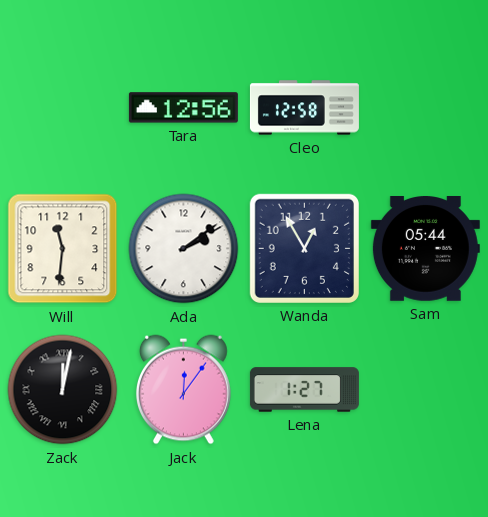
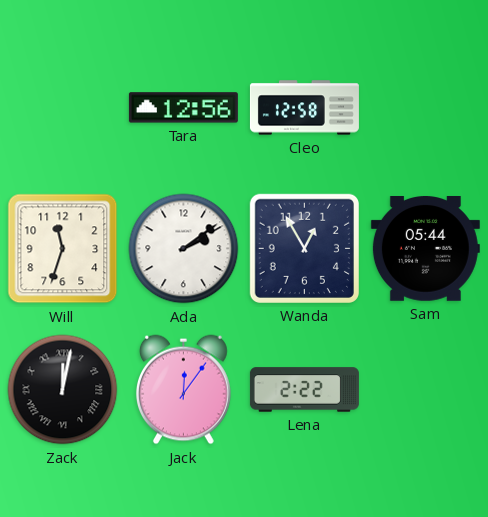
Will: 11:31 -> 11:33 (63, 249)
Lena: 1:27 -> 2:22 (304, 390)
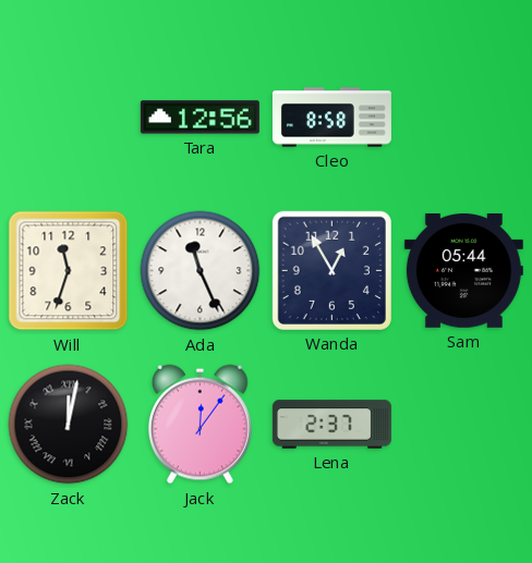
Cleo: 12:58 -> 8:58 (331, 118)
Ada: 2:09 -> 11:26 (201, 271)
Lena: 2:22 -> 2:37 (331, 425)
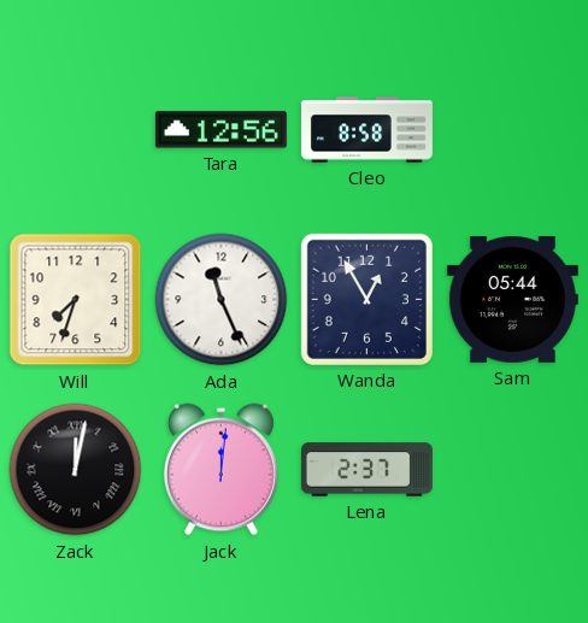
Will: 11:33 -> 7:33 (76, 300)
Jack: 12:06 -> 12:01 (220, 470)
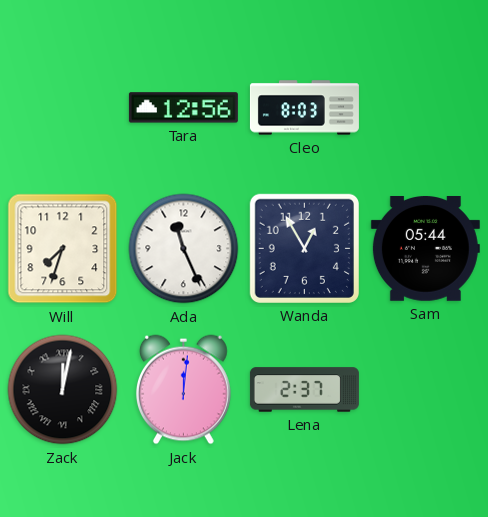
Cleo: 8:58 -> 8:03 (304, 108)
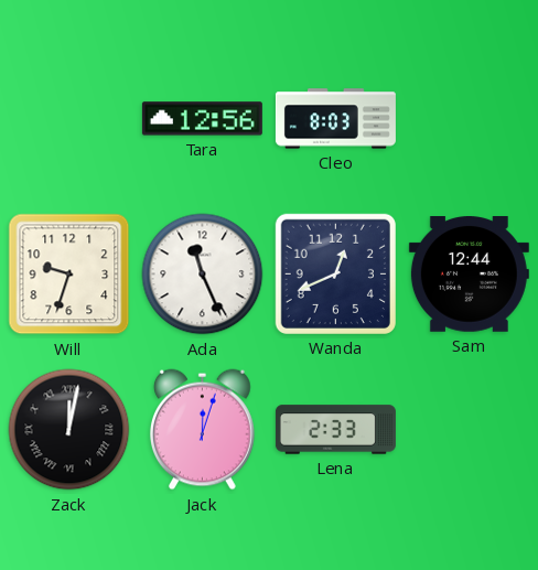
Will: 7:33 -> 9:33 (69, 275)
Wanda: 12:55 -> 12:41 (335, 273)
Sam: 05:44 -> 12:44 (469, 275)
Jack: 12:01 -> 12:03 (202, 430)
Lena: 2:37 -> 2:33 (335, 430)
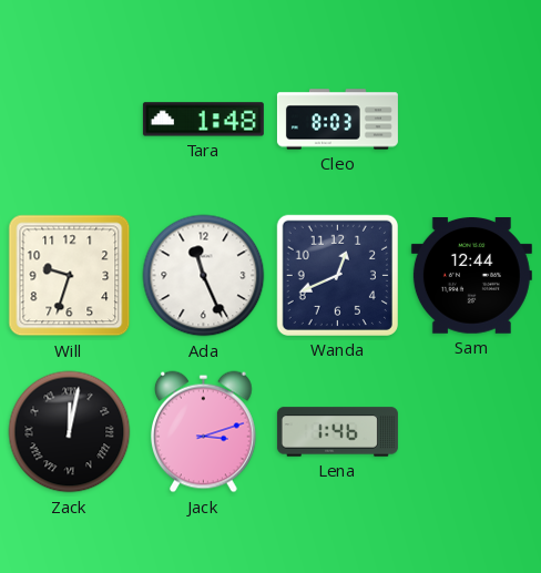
Tara: 12:56 -> 1:48 (203, 120)
Jack: 12:03 -> 3:12 (203, 432)
Lena: 2:33 -> 1:46 (337, 432)
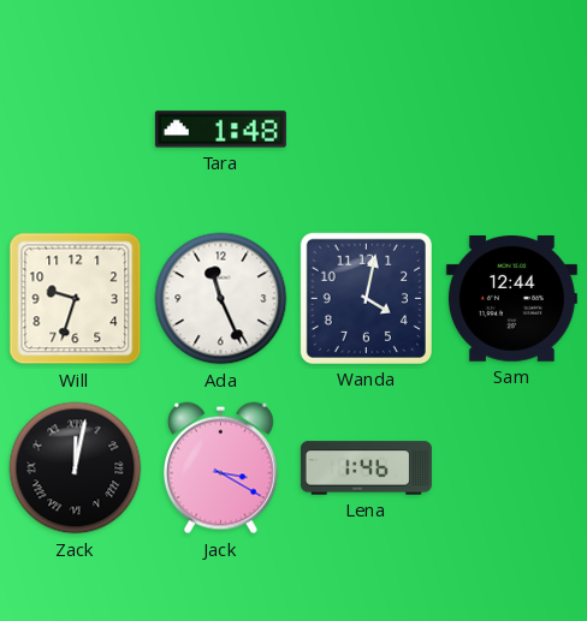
Cleo: 8:03 -> none (337, 120)
Wanda: 12:41 -> 4:02 (366, 298)
Jack: 3:12 -> 3:20 (220, 468)
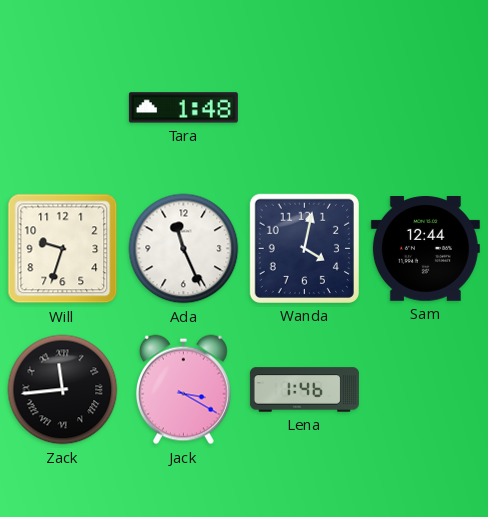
Zack: 12:02 -> 11:44 (63, 390)
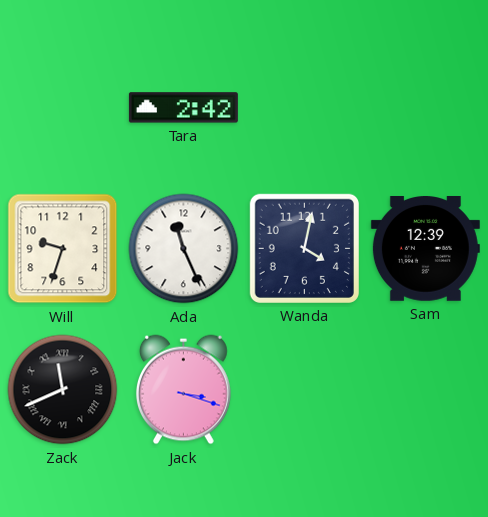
Tara: 1:48 -> 2:42 (183, 108)
Sam: 12:44 -> 12:39 (425, 249)
Zack: 11:44 -> 11:41 (63, 390)
Jack: 3:20 -> 3:18 (183, 390)
Lena: 1:46 -> none (304, 390)
